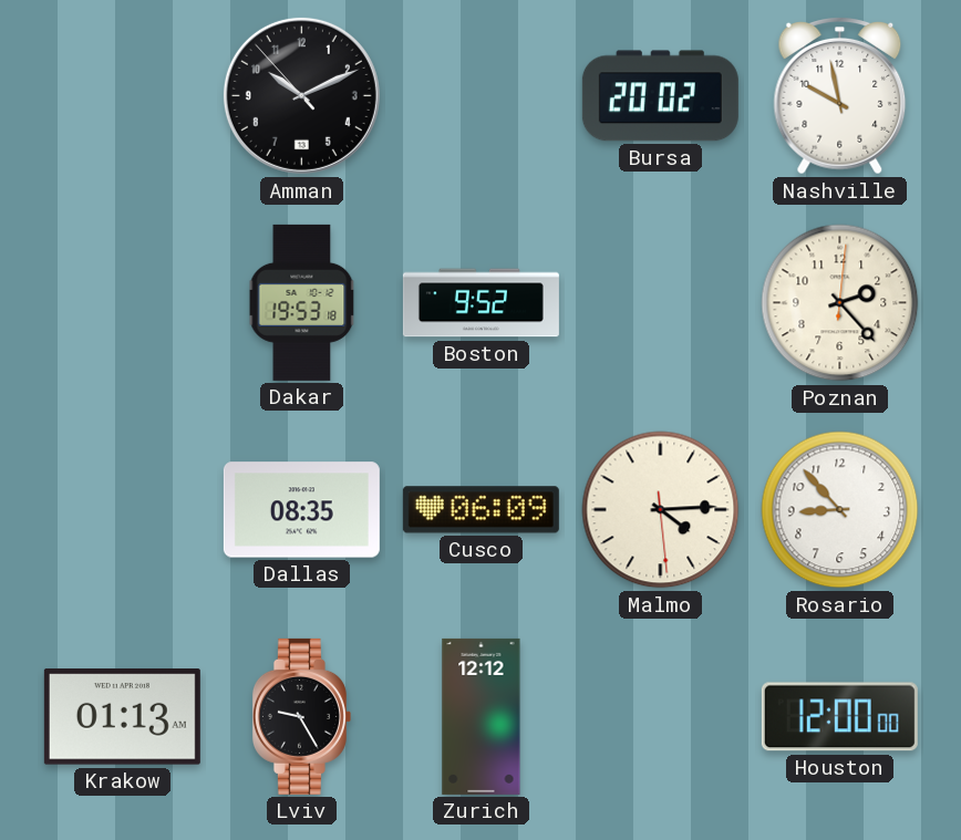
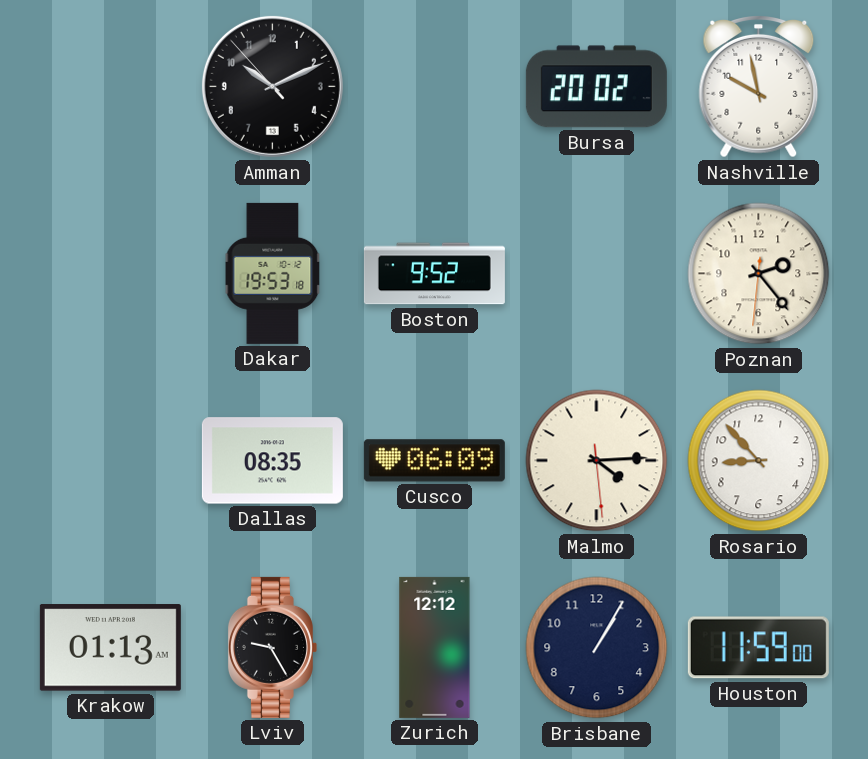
Poznan: 2:23:01 -> 2:23:31 (759, 274)
Brisbane: none -> 1:05 (597, 648)
Houston: 12:00 -> 11:59 (758, 648)
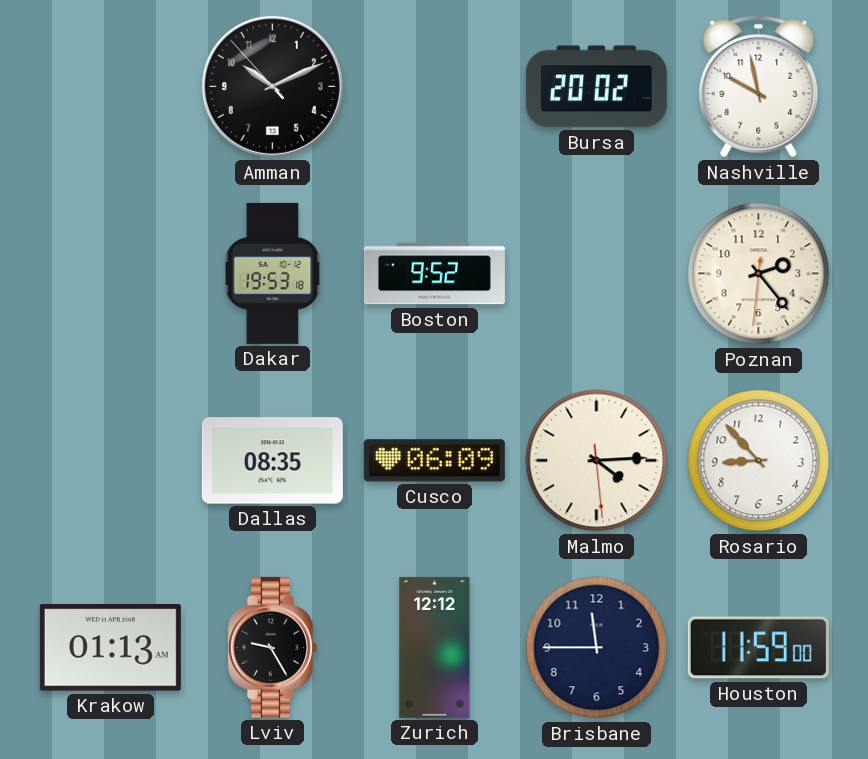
Brisbane: 1:05 -> 11:45 (597, 648)
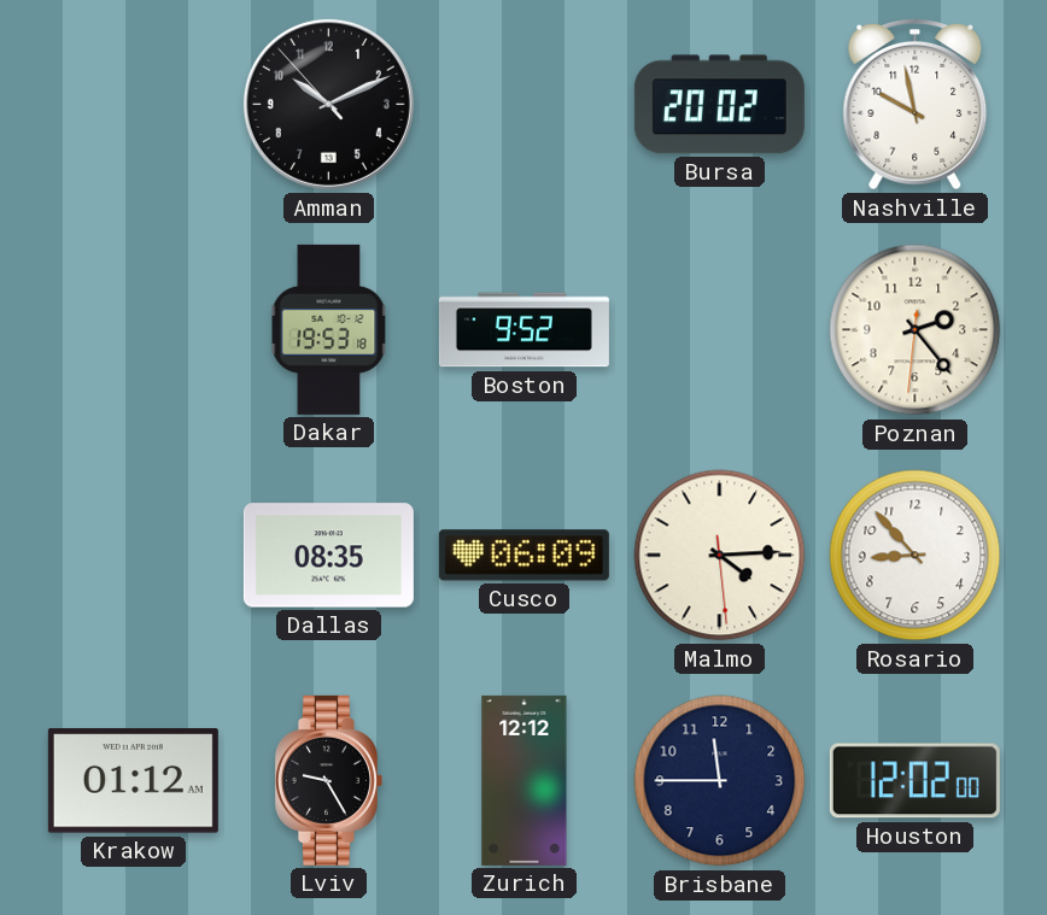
Krakow: 01:13 -> 01:12 (133, 781)
Houston: 11:59 -> 12:02 (914, 781)
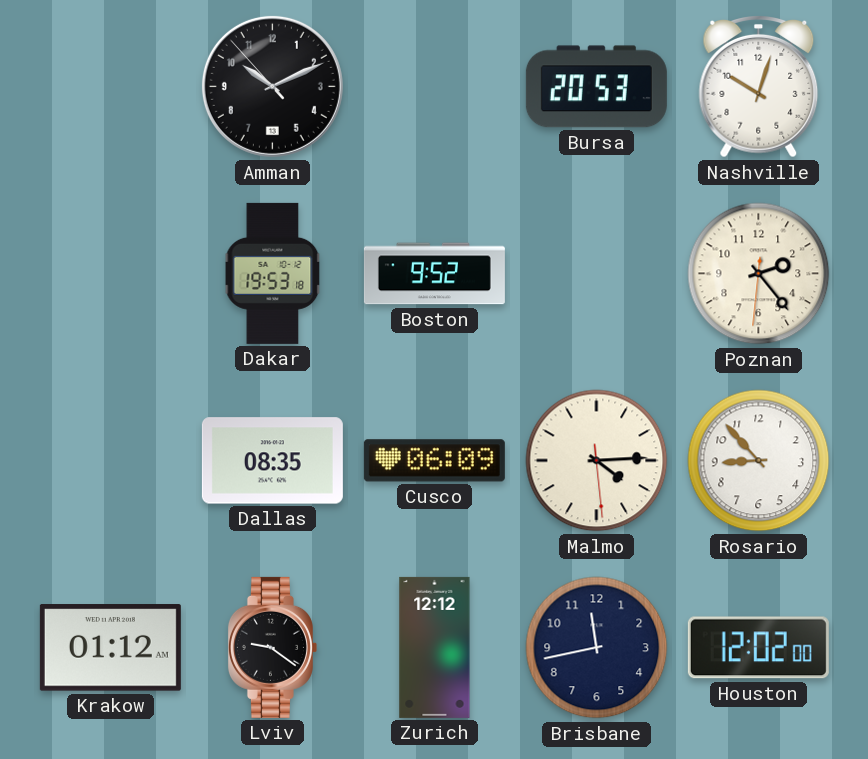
Bursa: 20:02 -> 20:53 (596, 87)
Nashville: 9:58 -> 10:03 (759, 87)
Lviv: 9:25 -> 9:21 (272, 647)
Brisbane: 11:45 -> 11:43 (597, 648)
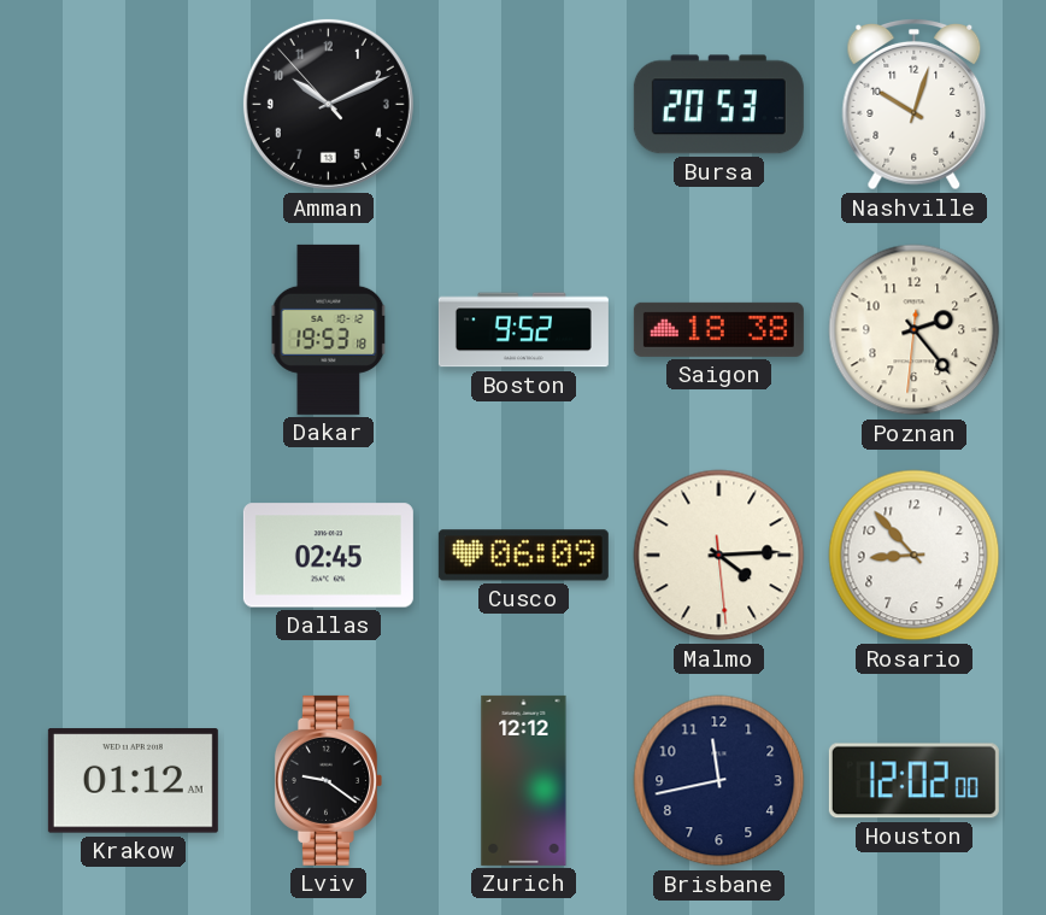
Saigon: none -> 18:38 (718, 329)
Dallas: 08:35 -> 02:45 (328, 556)
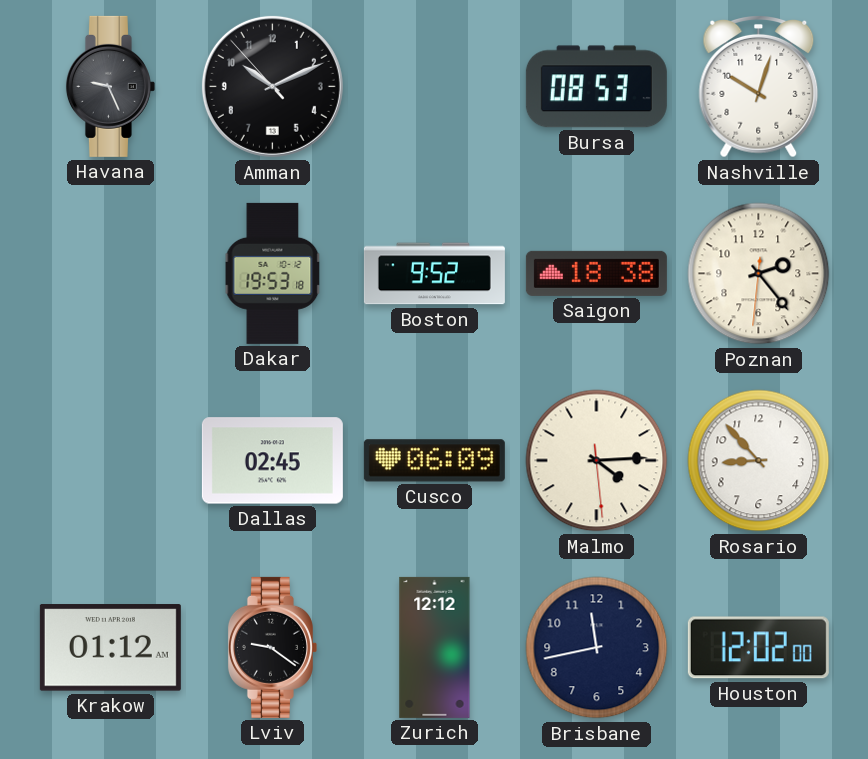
Havana: none -> 9:26 (110, 86)
Bursa: 20:53 -> 08:53 (596, 87)
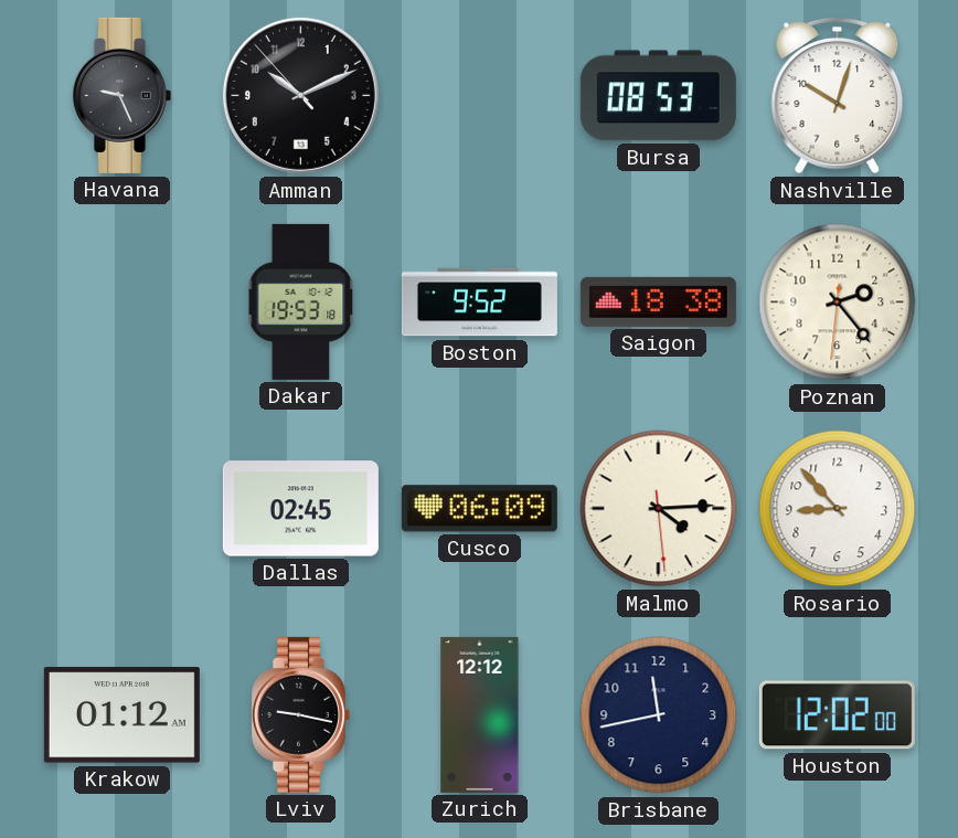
Lviv: 9:21 -> 9:17 (300, 714)
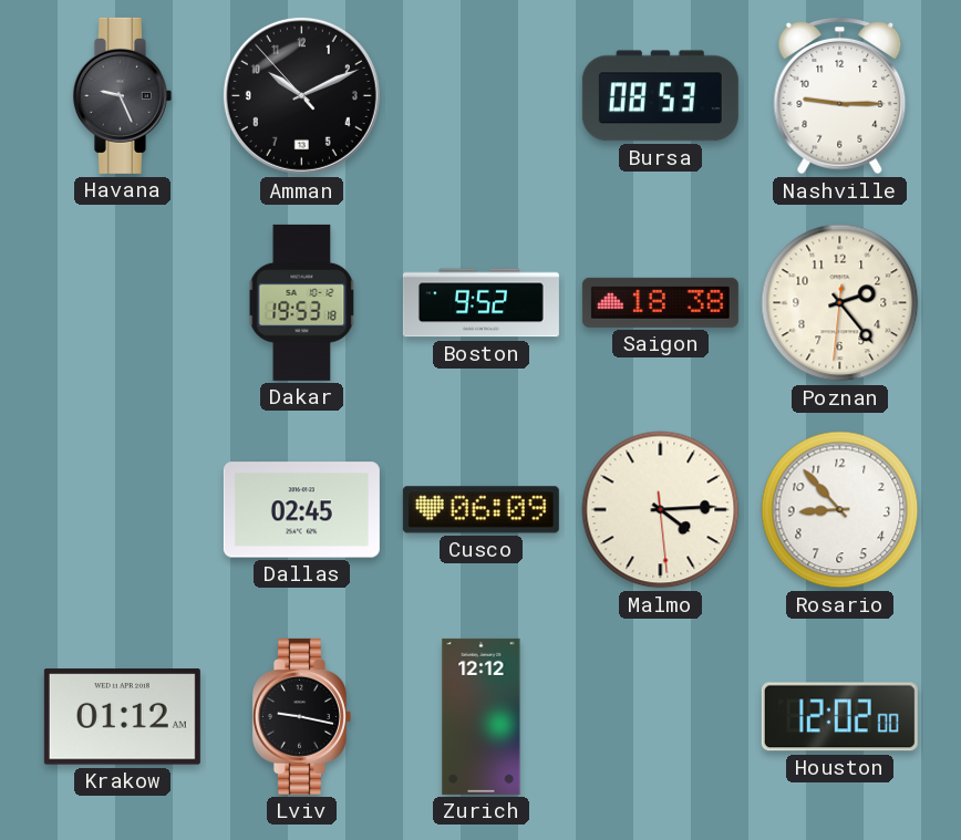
Nashville: 10:03 -> 9:15 (840, 96)
Brisbane: 11:43 -> none (659, 715)
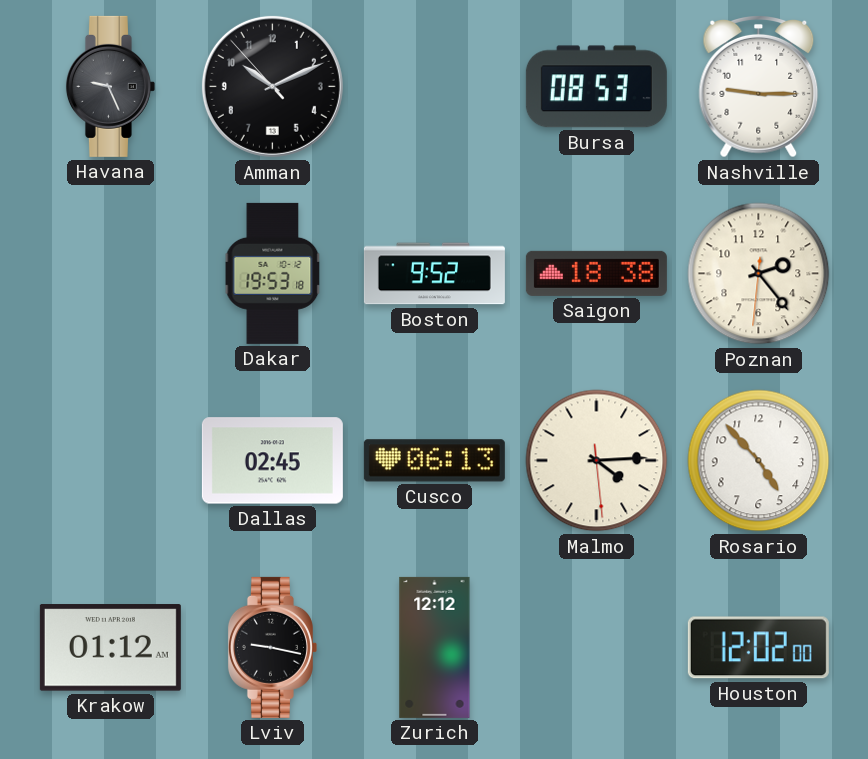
Cusco: 06:09 -> 06:13 (434, 461)
Rosario: 8:53 -> 4:53 (759, 461)
